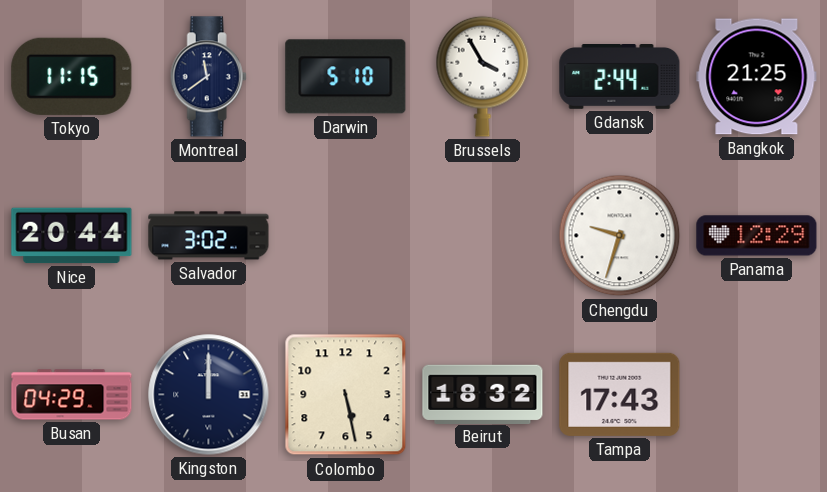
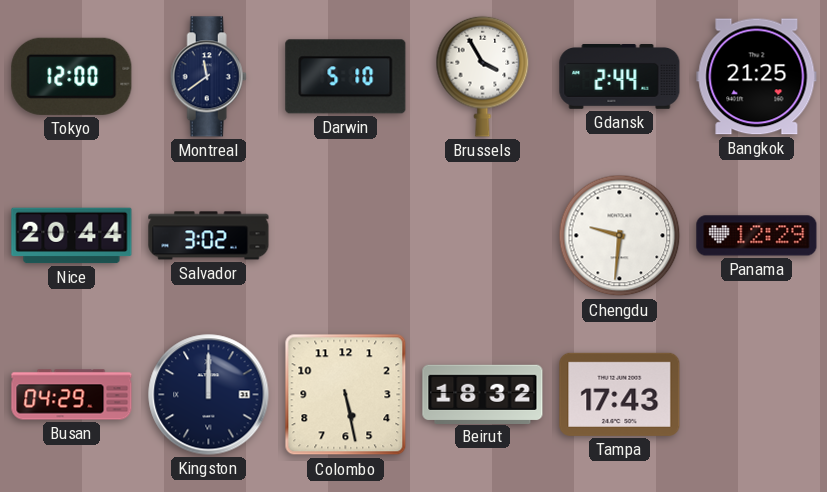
Tokyo: 11:15 -> 12:00 (72, 76)
Chengdu: 9:33 -> 9:31 (620, 236)
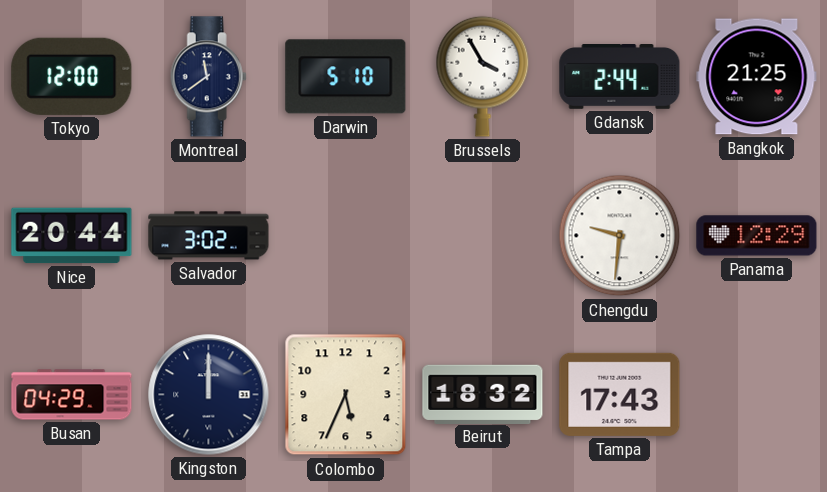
Colombo: 5:28 -> 5:34 (346, 395)
